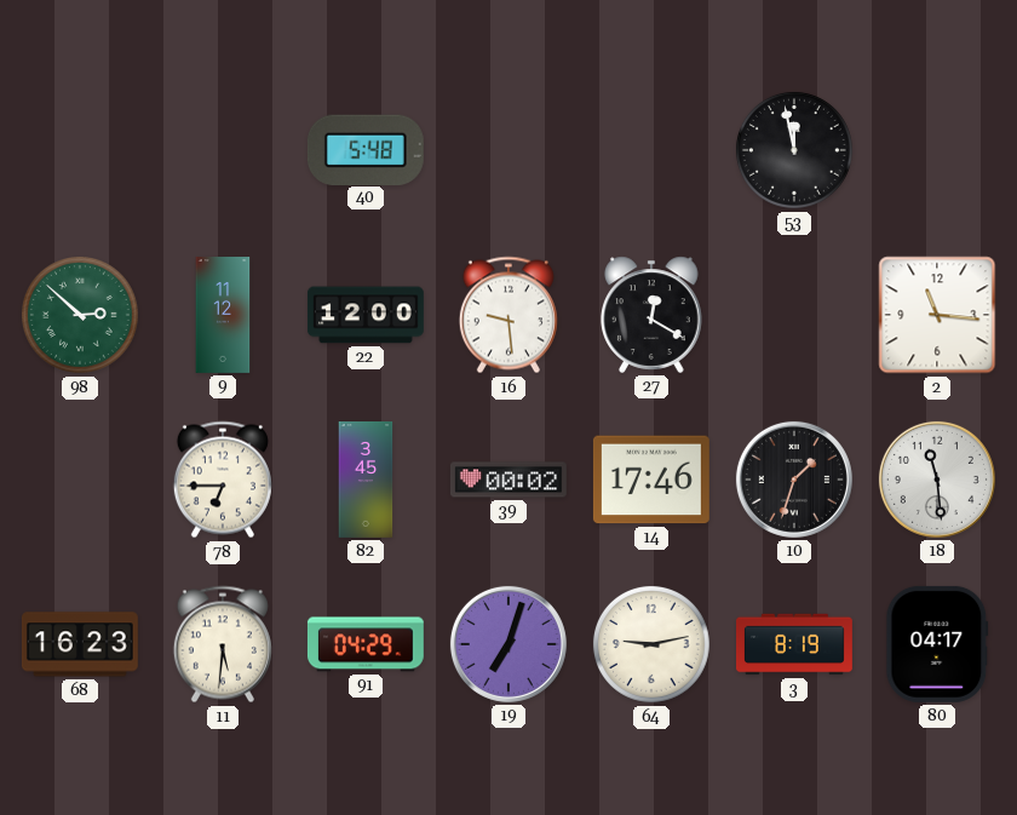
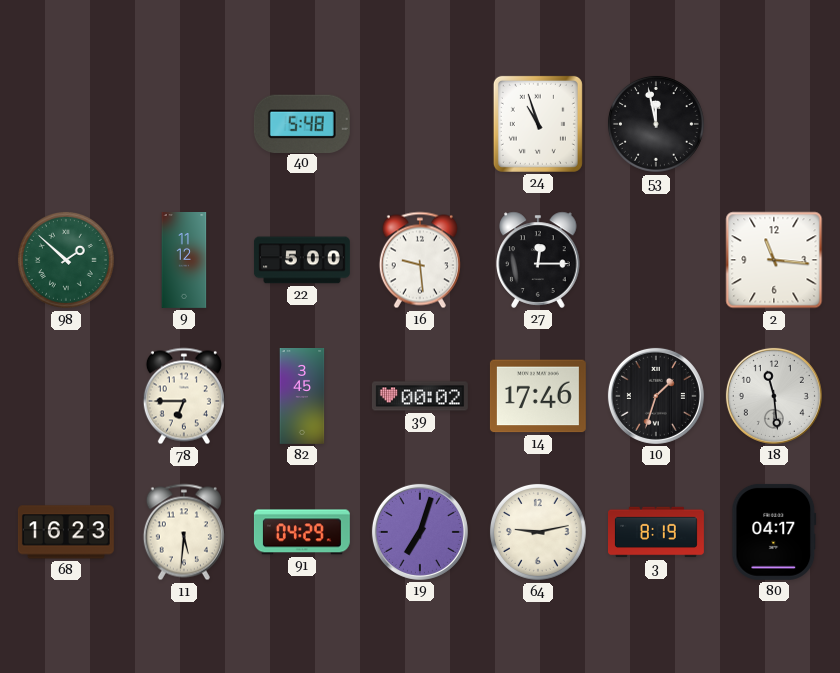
24: none -> 10:57 (538, 124)
98: 2:52 -> 1:52 (66, 260)
22: 12:00 -> 5:00 (302, 260)
27: 12:20 -> 12:15 (538, 260)
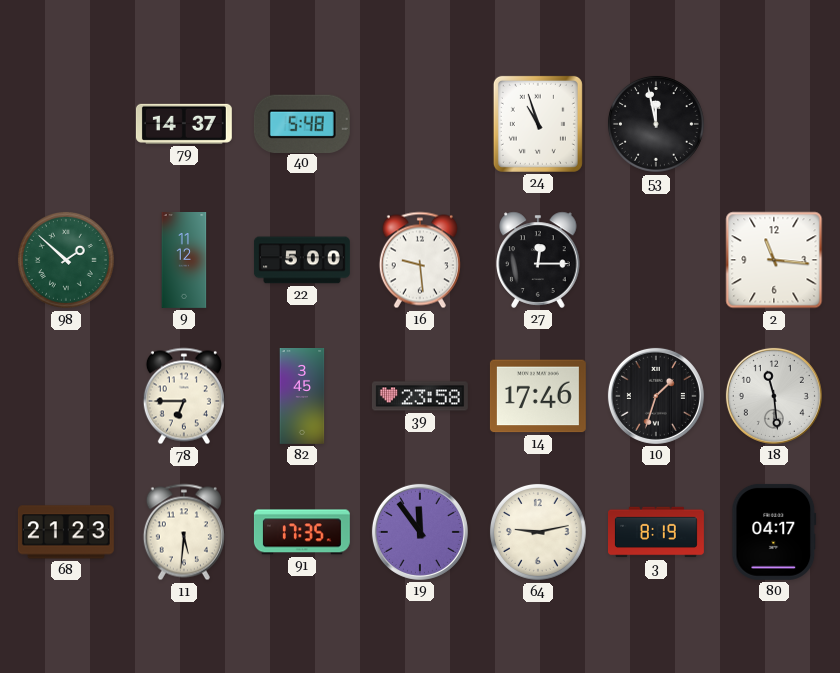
79: none -> 14:37 (184, 124)
39: 00:02 -> 23:58 (420, 396)
68: 16:23 -> 21:23 (66, 532)
91: 04:29 -> 17:35 (302, 532)
19: 7:03 -> 11:54 (420, 532)
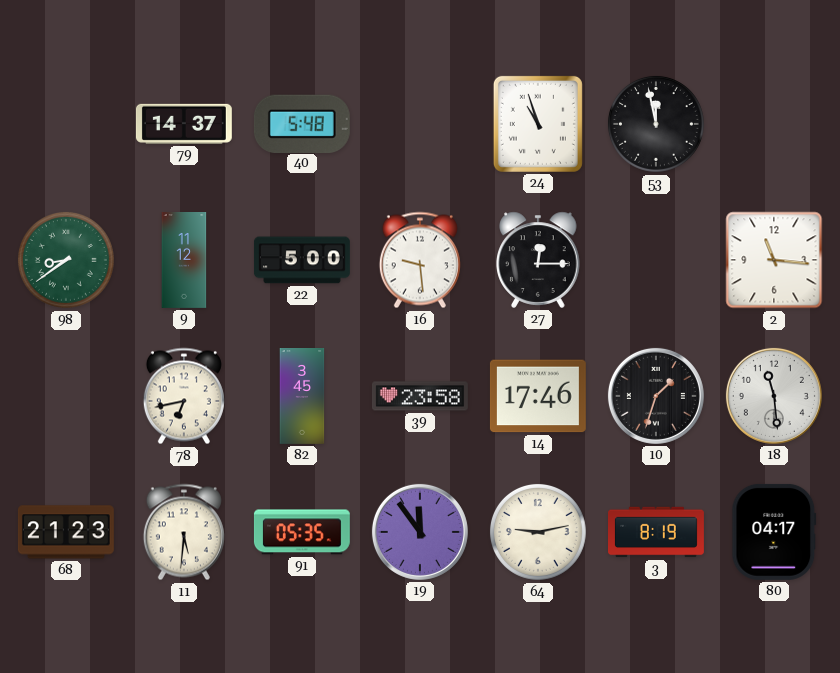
98: 1:52 -> 8:39 (66, 260)
78: 6:45 -> 6:43 (184, 396)
91: 17:35 -> 05:35 (302, 532)
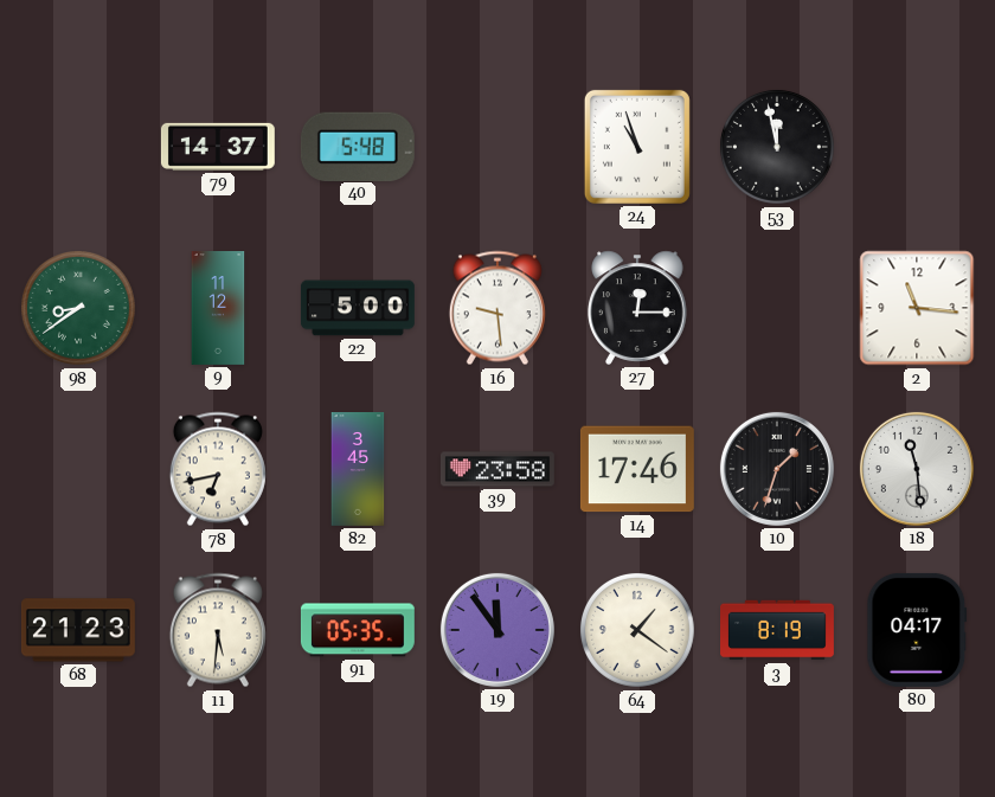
64: 9:13 -> 1:21 (637, 630)
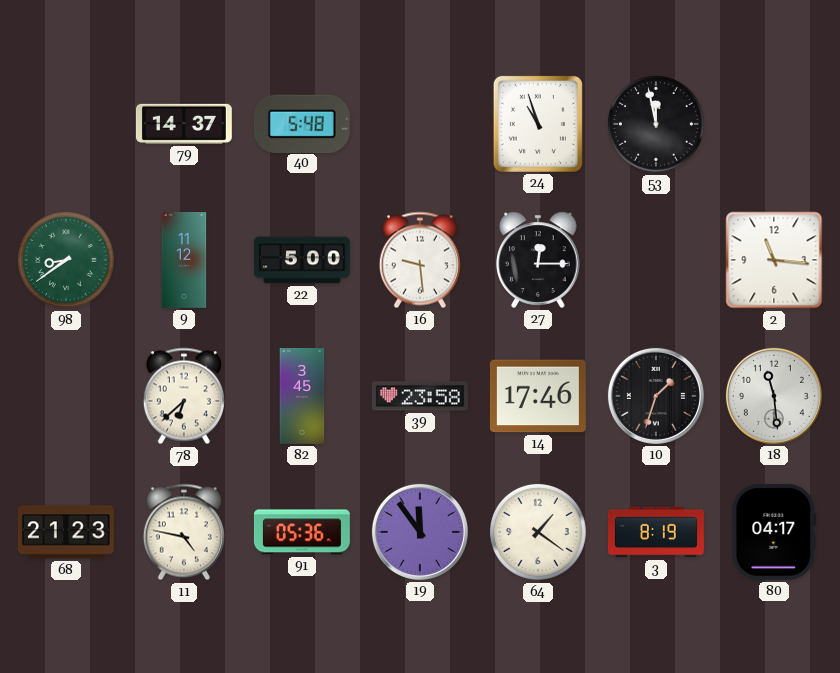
78: 6:43 -> 6:38 (184, 396)
11: 5:31 -> 4:47 (184, 532)
91: 05:35 -> 05:36 (302, 532)
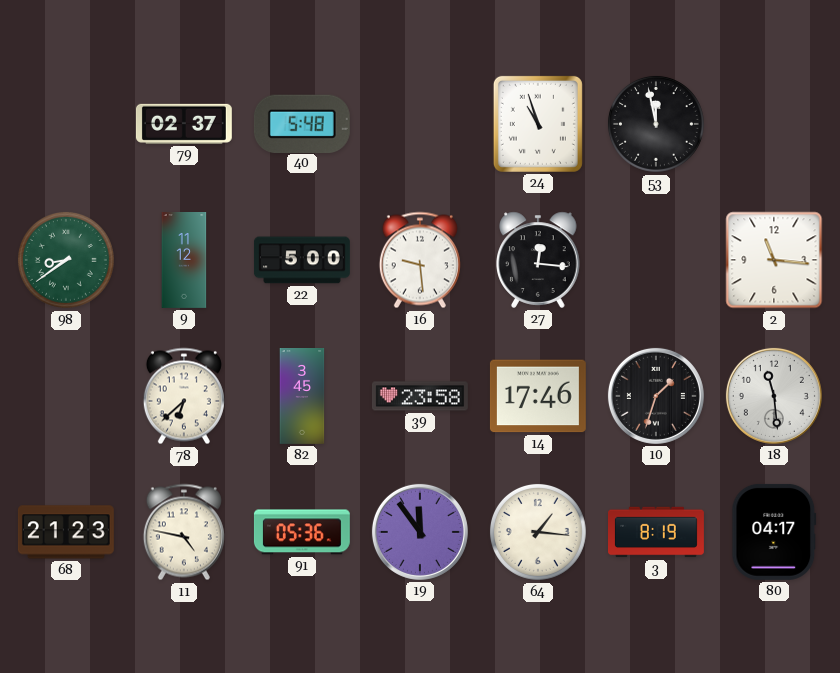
79: 14:37 -> 02:37 (184, 124)
27: 12:15 -> 12:16 (538, 260)
64: 1:21 -> 1:16 (538, 532)
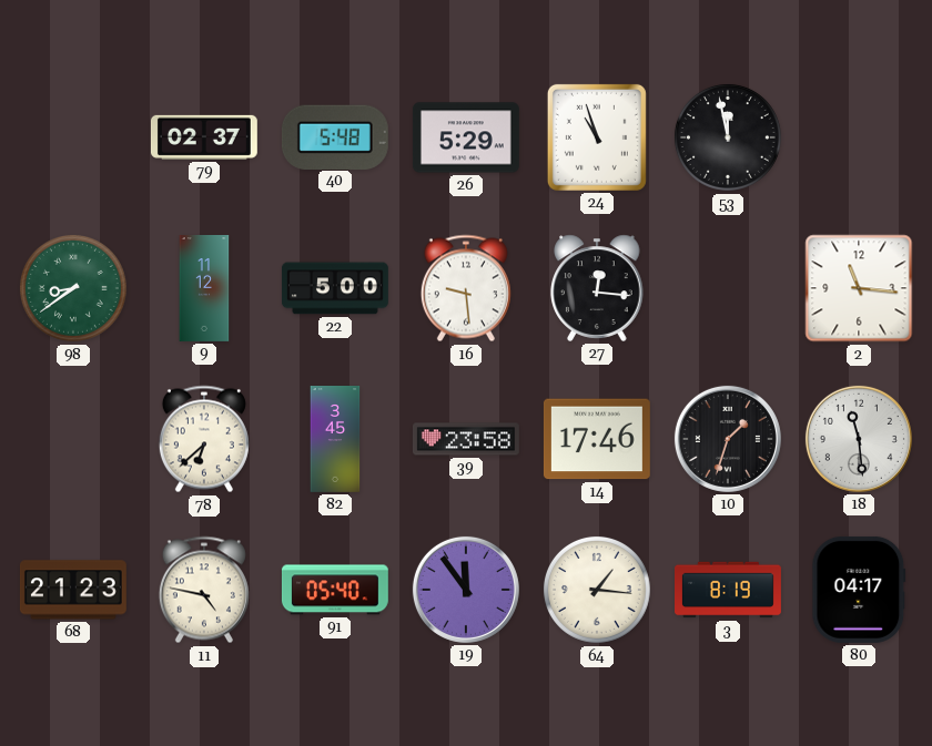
26: none -> 5:29 (466, 137)
91: 05:36 -> 05:40 (335, 590)
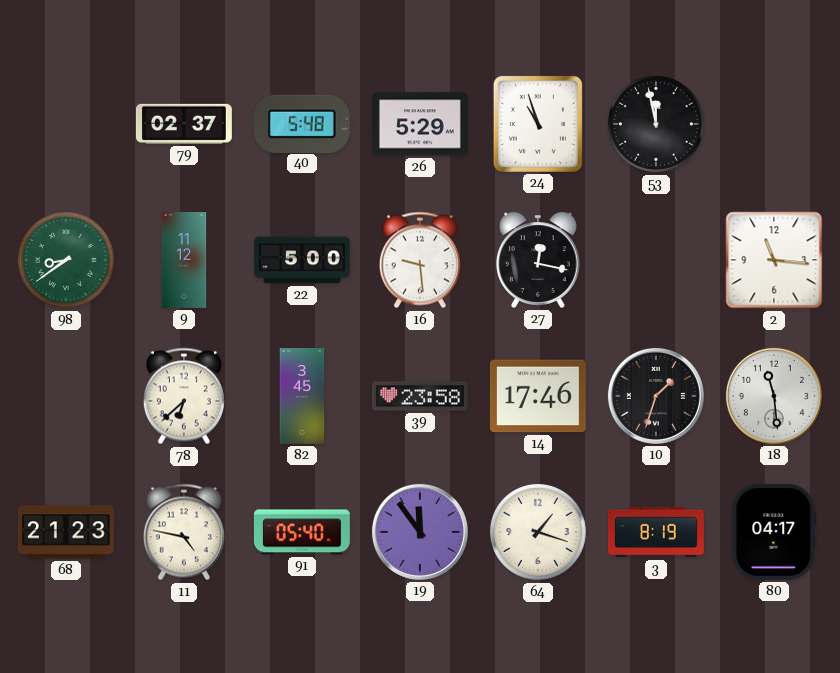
27: 12:16 -> 12:17 (538, 260)
64: 1:16 -> 1:18 (538, 532)
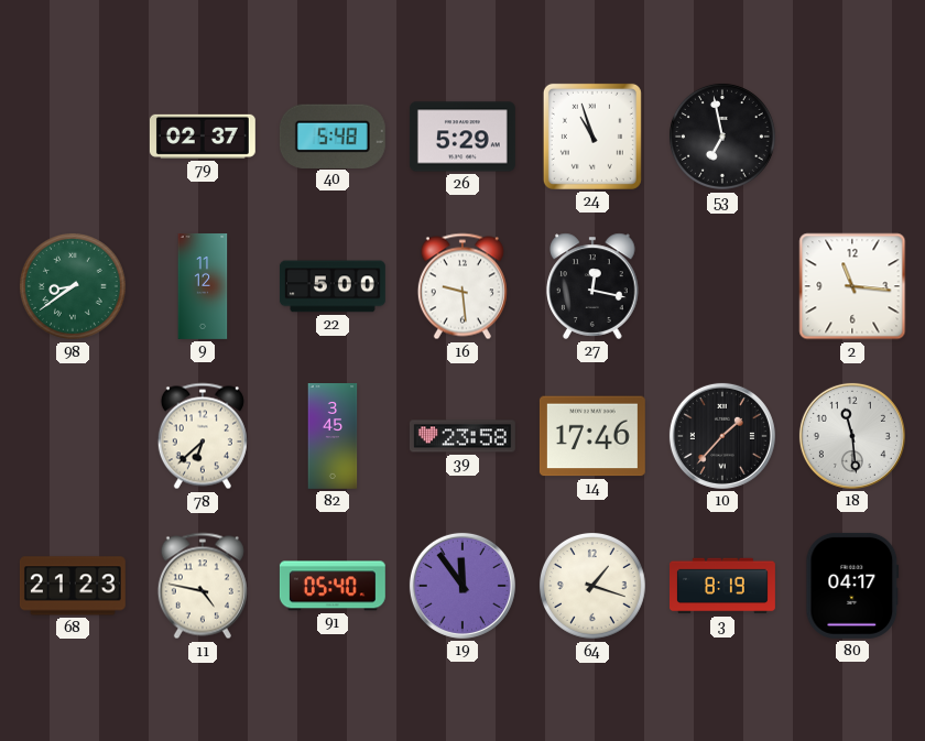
53: 11:58 -> 6:58 (722, 137)
10: 1:33 -> 1:37 (722, 436)
